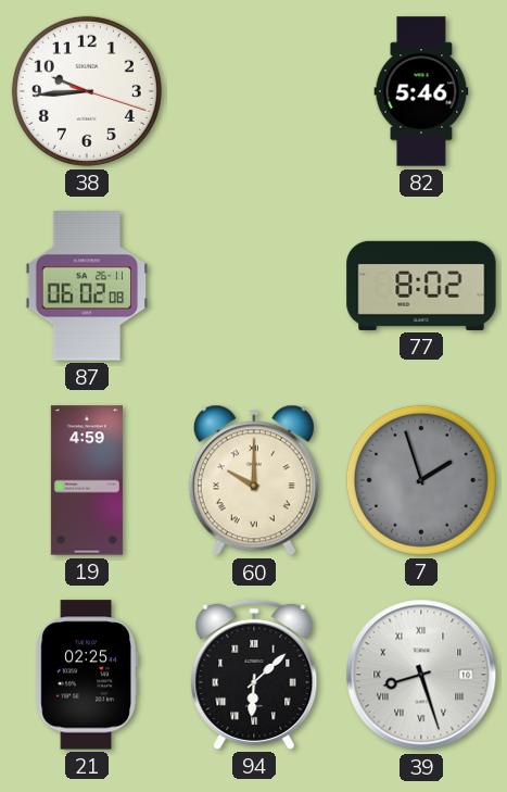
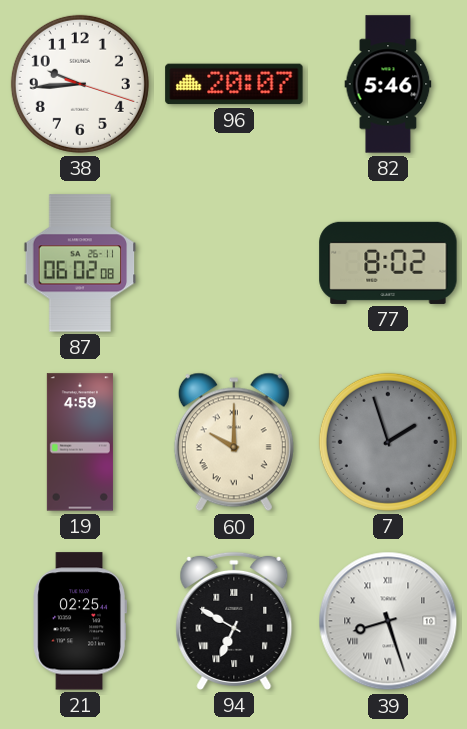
96: none -> 20:07 (234, 84)
94: 6:08 -> 6:50 (234, 621)
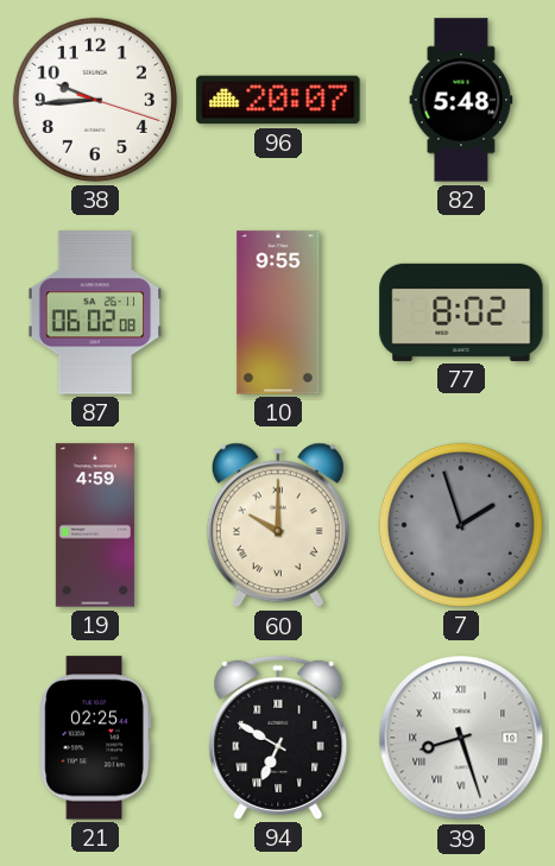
82: 5:46 -> 5:48 (461, 100)
10: none -> 9:55 (278, 312)
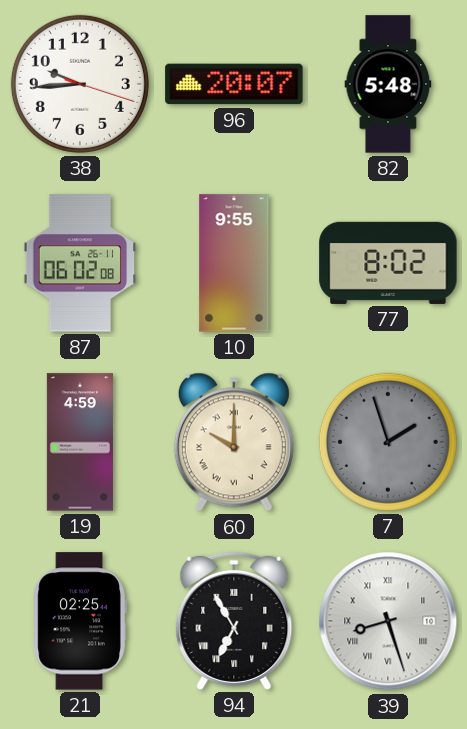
94: 6:50 -> 6:55 (234, 621)
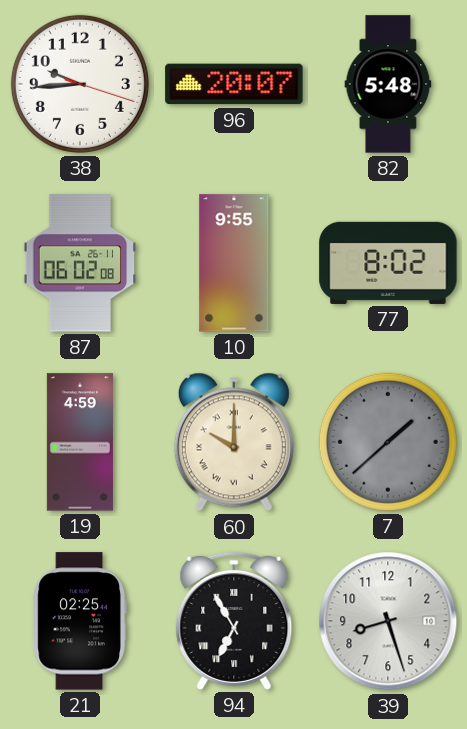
7: 1:57 -> 1:38 (388, 442)
39 numerals: Roman -> Arabic (388, 621)
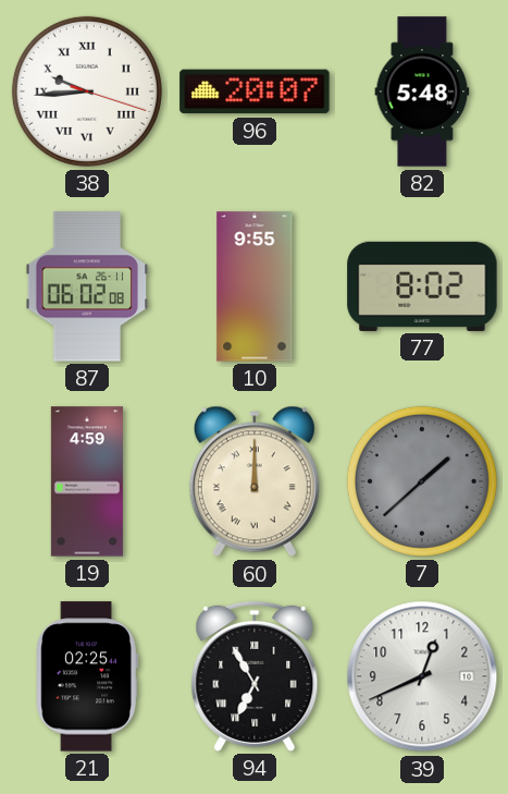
38 numerals: Arabic -> Roman (87, 91)
60: 10:00 -> 12:00 (255, 481)
39: 8:27 -> 12:41 (422, 676)
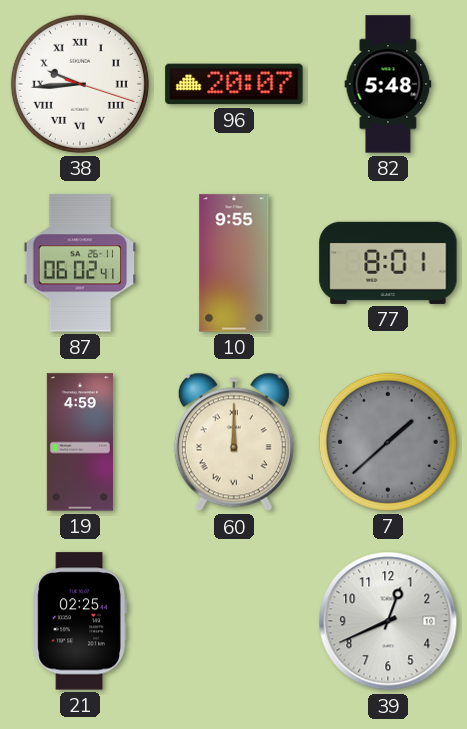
87: 06:02:08 -> 06:02:41 (80, 263)
77: 8:02 -> 8:01 (388, 263)
94: 6:55 -> none (255, 676)
